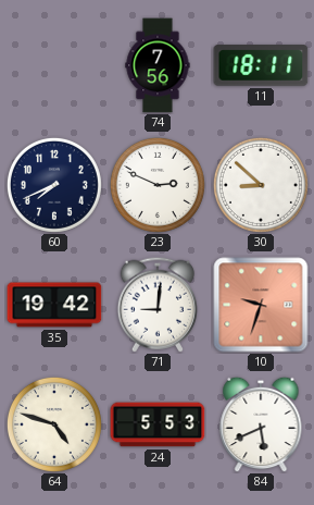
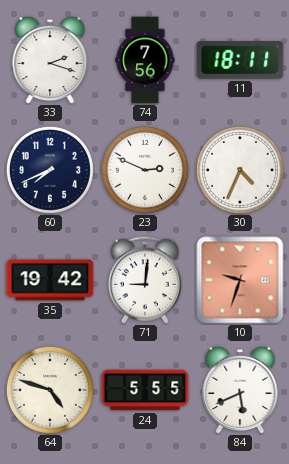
33: none -> 2:18 (50, 60)
30: 8:52 -> 4:34 (240, 170)
24: 5:53 -> 5:55 (145, 390)
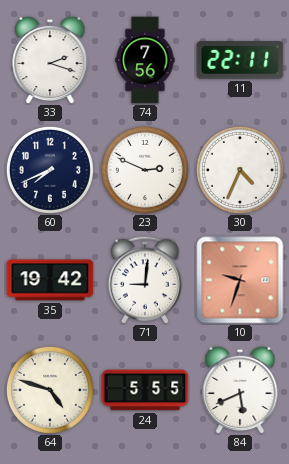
11: 18:11 -> 22:11 (240, 60)
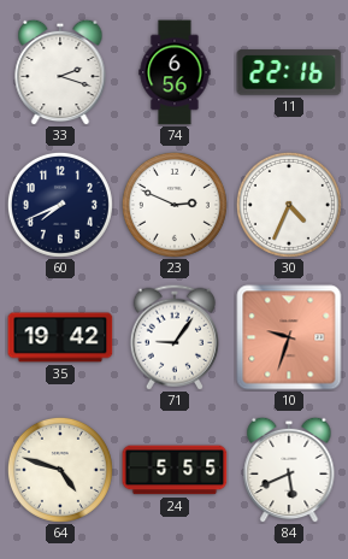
74: 7:56 -> 6:56 (175, 72)
11: 22:11 -> 22:16 (289, 72)
71: 9:01 -> 9:06 (175, 337)
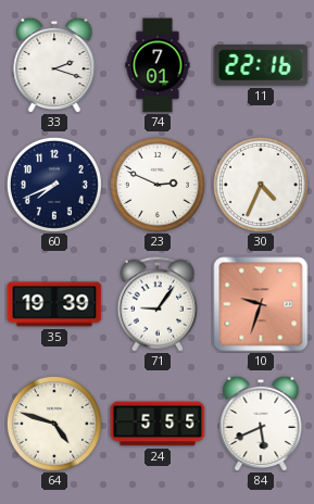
74: 6:56 -> 7:01 (158, 65)
35: 19:42 -> 19:39 (54, 304)
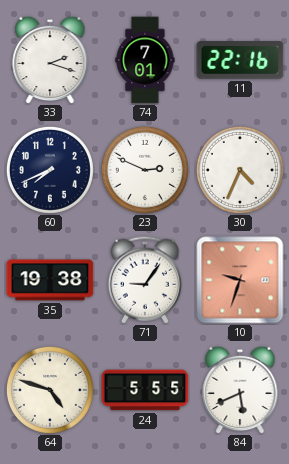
35: 19:39 -> 19:38 (50, 280)
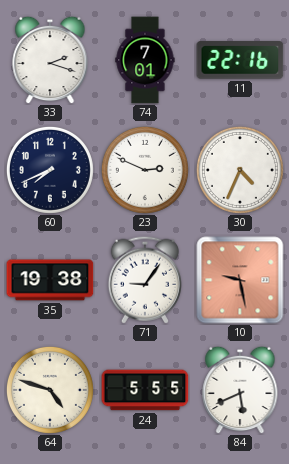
10: 9:33 -> 9:28 (240, 280)
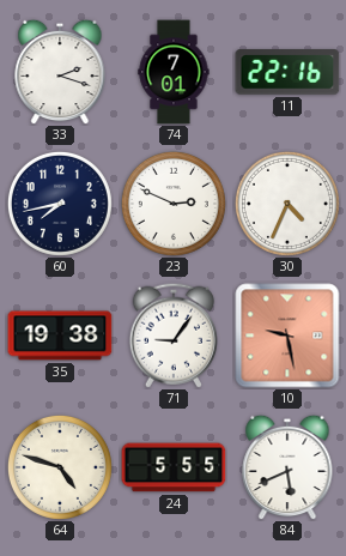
60: 7:41 -> 7:43 (60, 204)
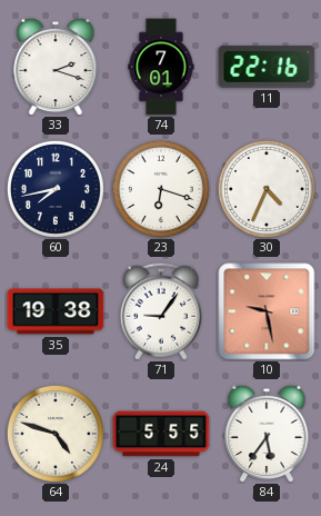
23: 2:49 -> 6:18 (161, 189)
84: 5:41 -> 5:36 (267, 434)
